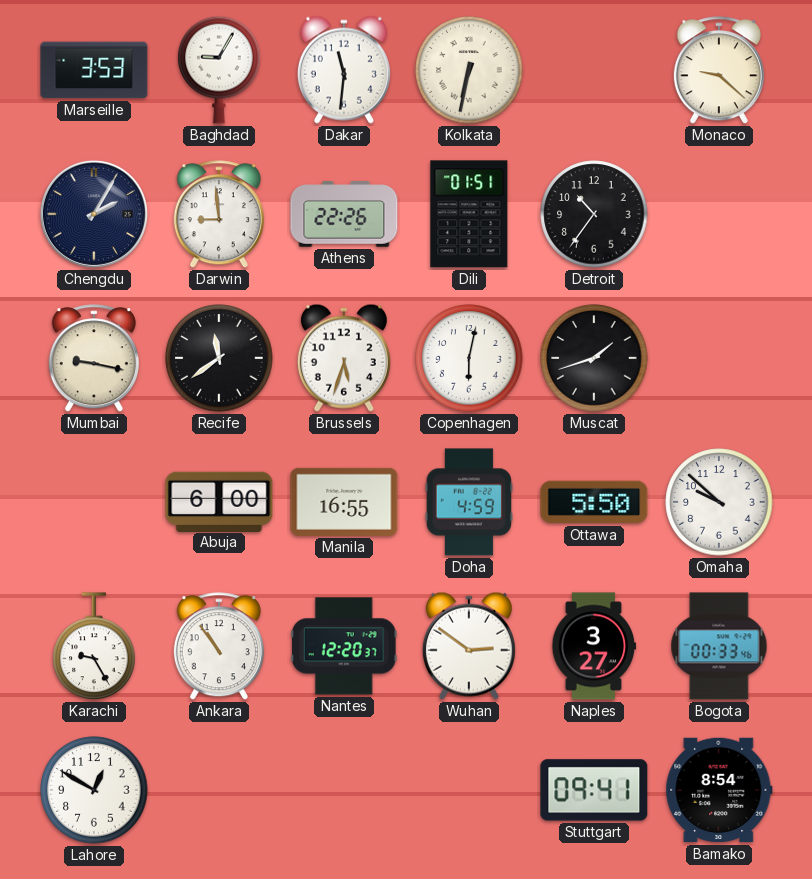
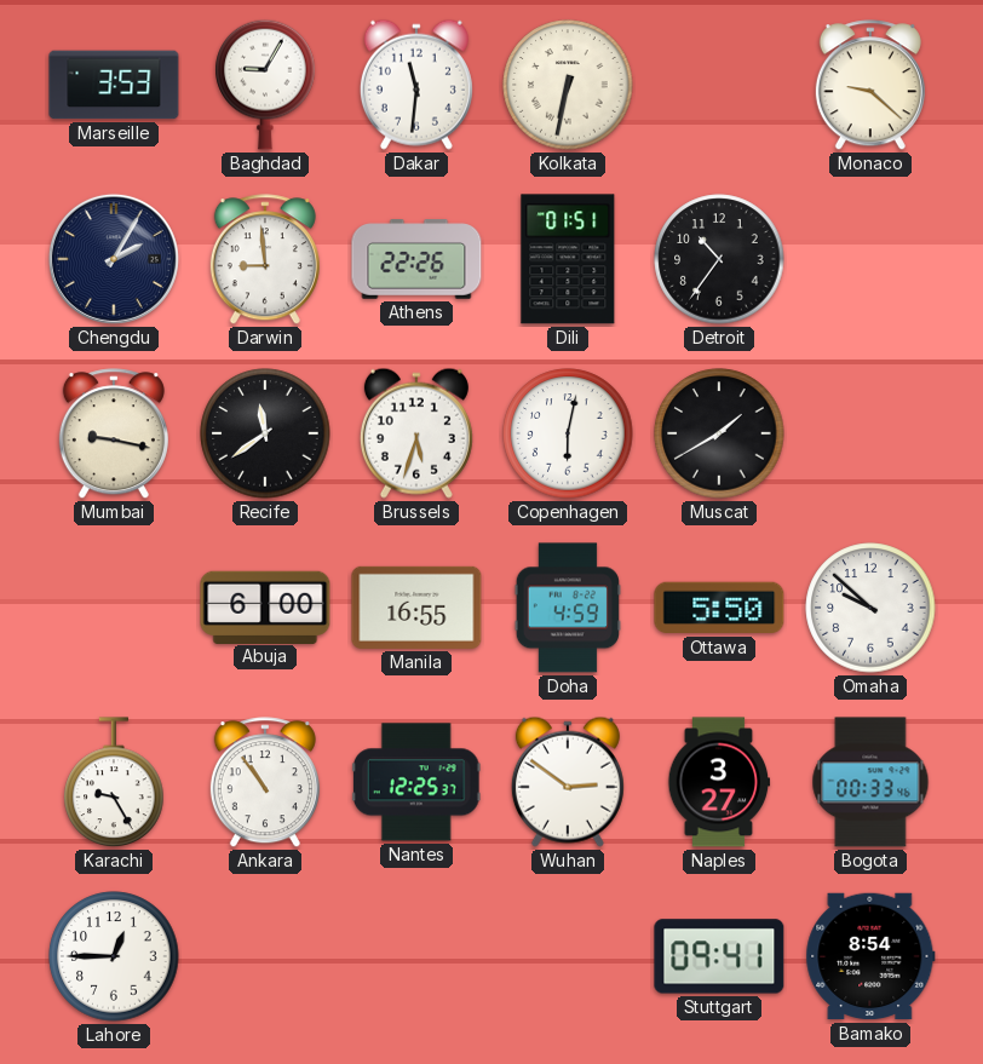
Muscat: 1:42 -> 1:40 (719, 433)
Nantes: 12:20 -> 12:25 (416, 782)
Lahore: 12:50 -> 12:45 (114, 956)
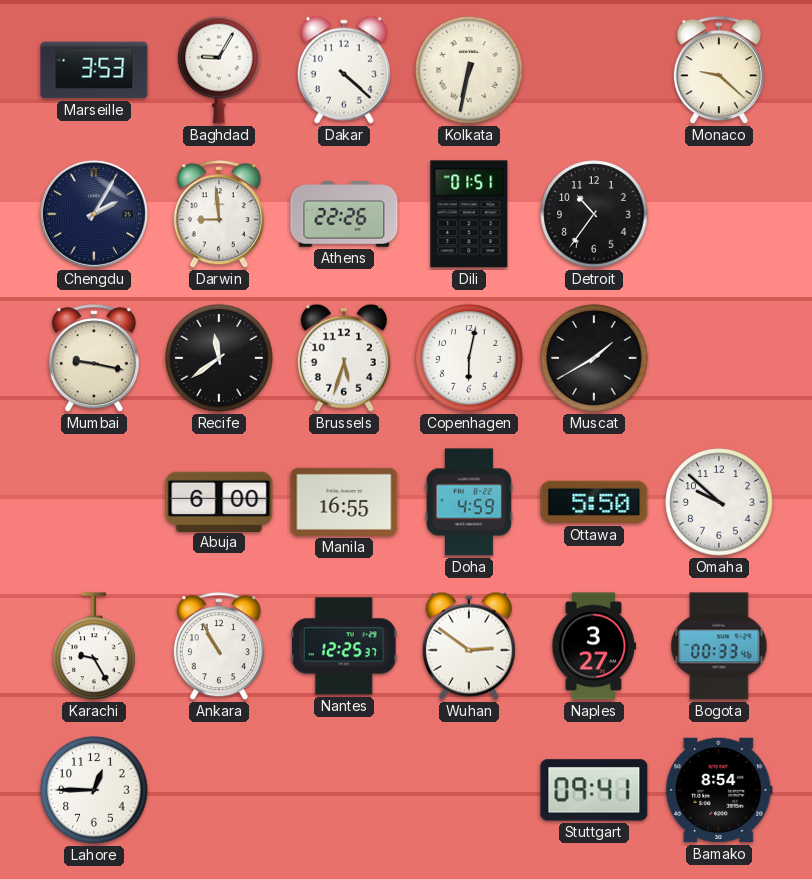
Dakar: 11:31 -> 4:22 (344, 70)
Ankara: 10:54 -> 10:55 (219, 647)
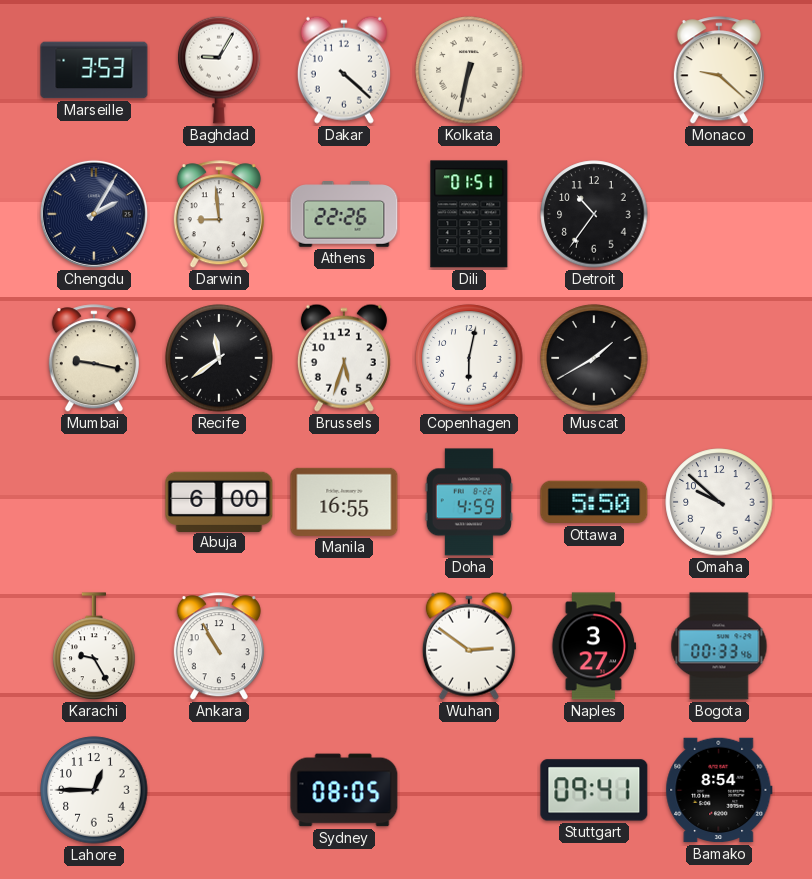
Nantes: 12:25 -> none (344, 646)
Sydney: none -> 08:05 (344, 790)
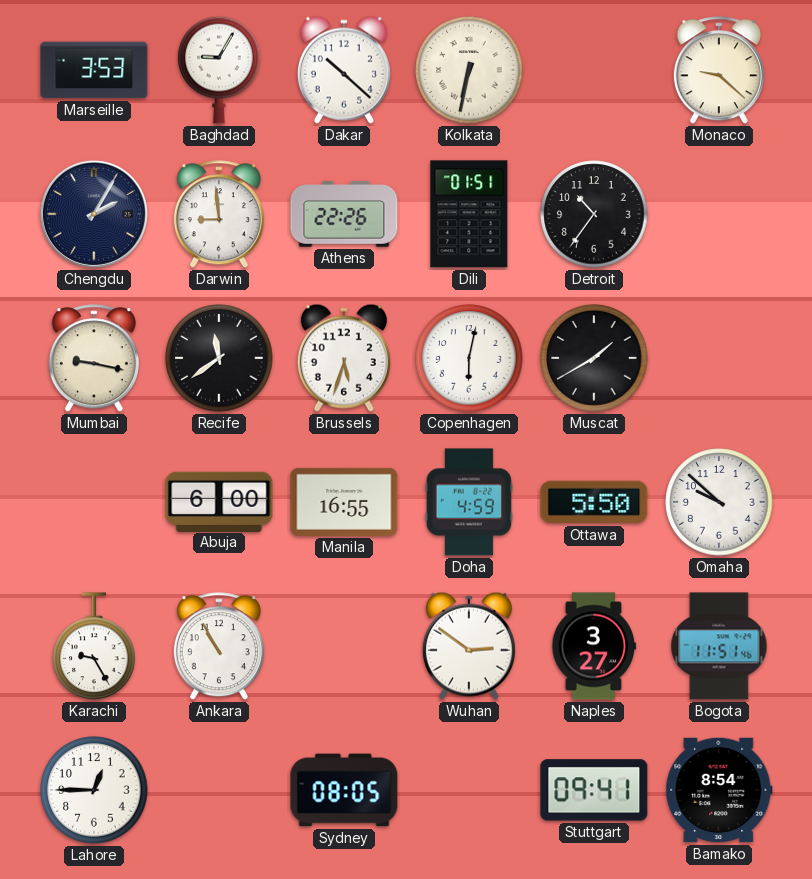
Dakar: 4:22 -> 10:22 (344, 70)
Bogota: 00:33 -> 11:51 (719, 646)
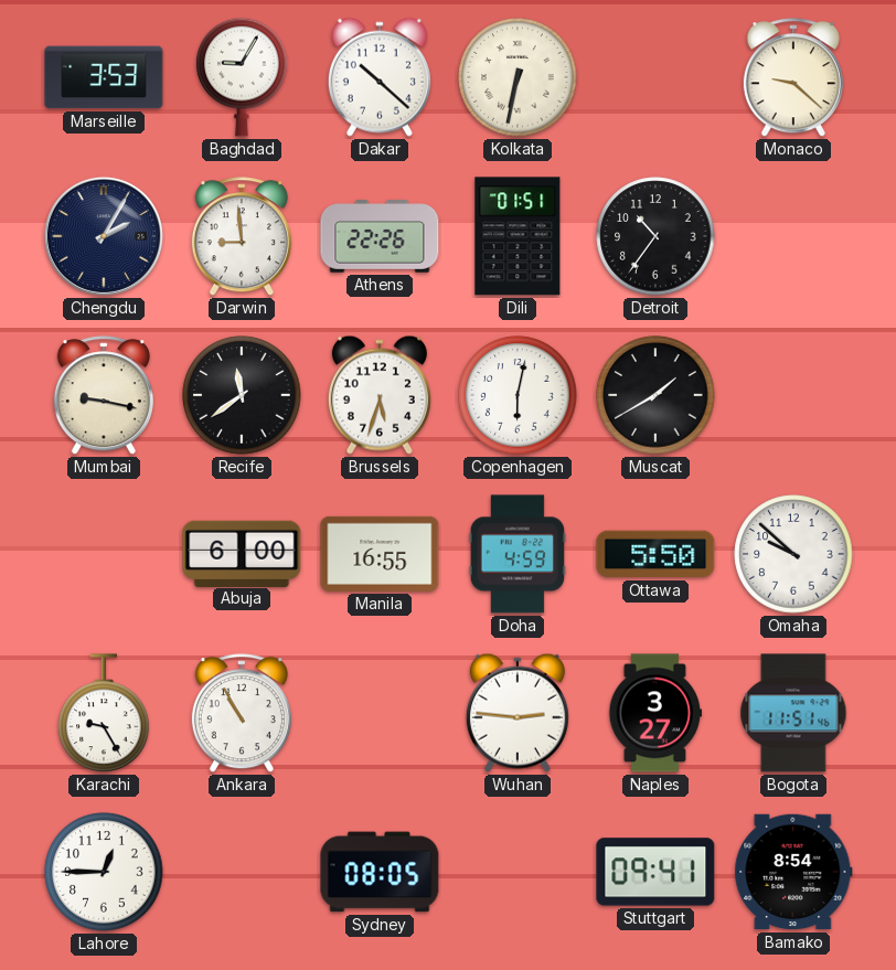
Wuhan: 2:51 -> 2:46 (518, 713)
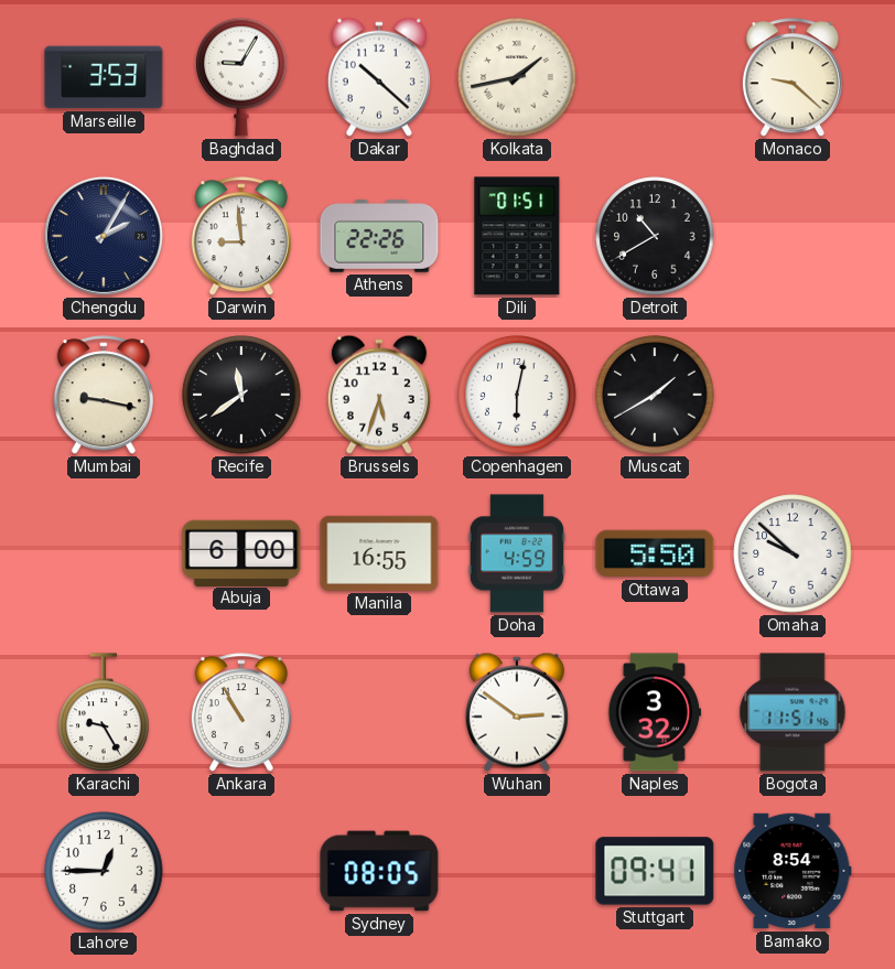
Kolkata: 6:32 -> 1:43 (517, 77)
Detroit: 10:36 -> 10:40 (655, 236)
Wuhan: 2:46 -> 2:51 (517, 712)
Naples: 3:27 -> 3:32 (655, 712)
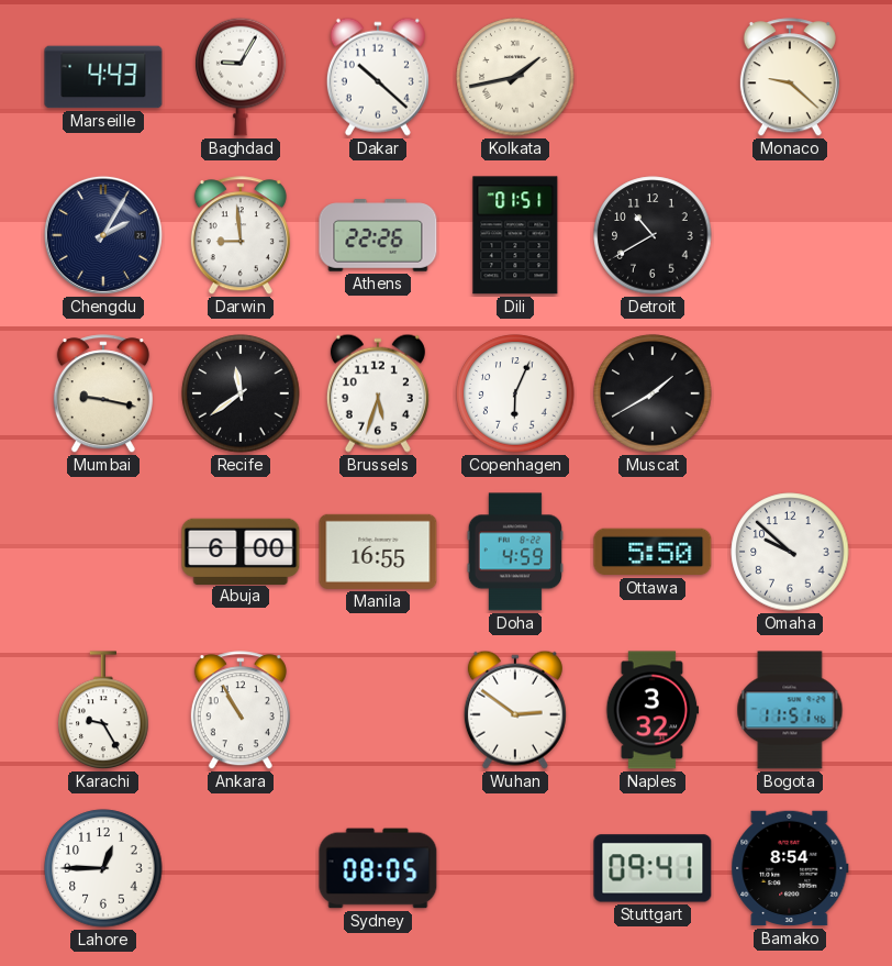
Marseille: 3:53 -> 4:43 (103, 77)
Copenhagen: 6:02 -> 6:04 (515, 393)
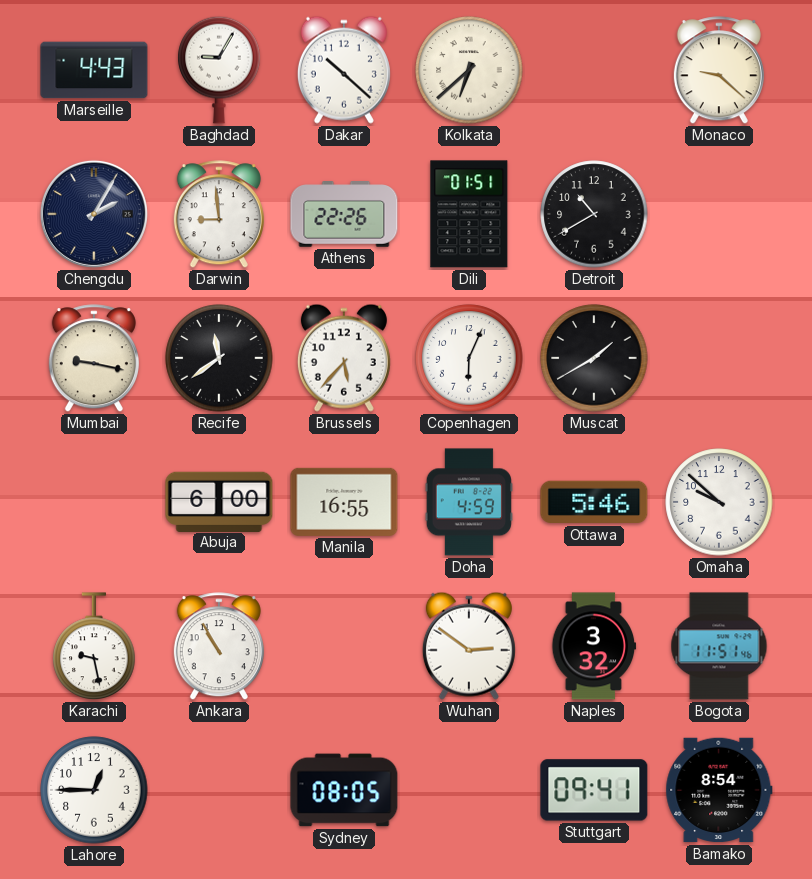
Kolkata: 1:43 -> 6:38 (469, 70)
Brussels: 5:33 -> 5:37 (344, 358)
Ottawa: 5:50 -> 5:46 (594, 502)
Karachi: 9:25 -> 9:28 (94, 646)
